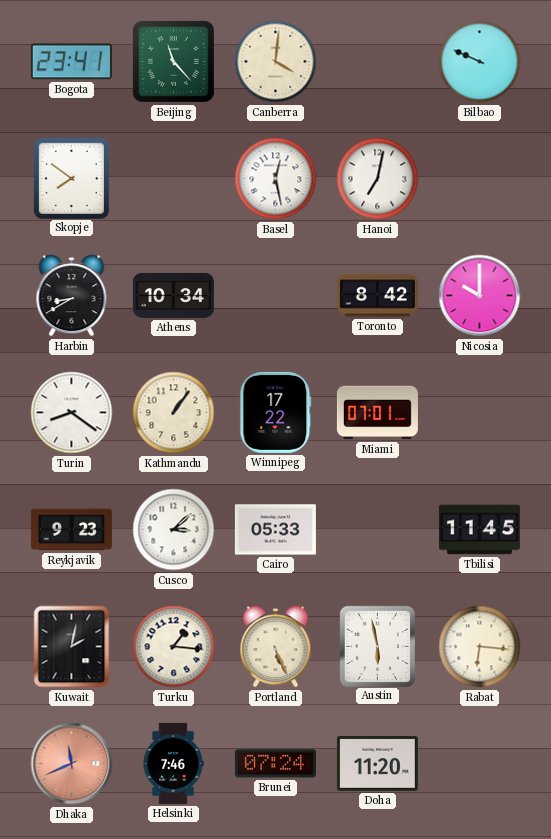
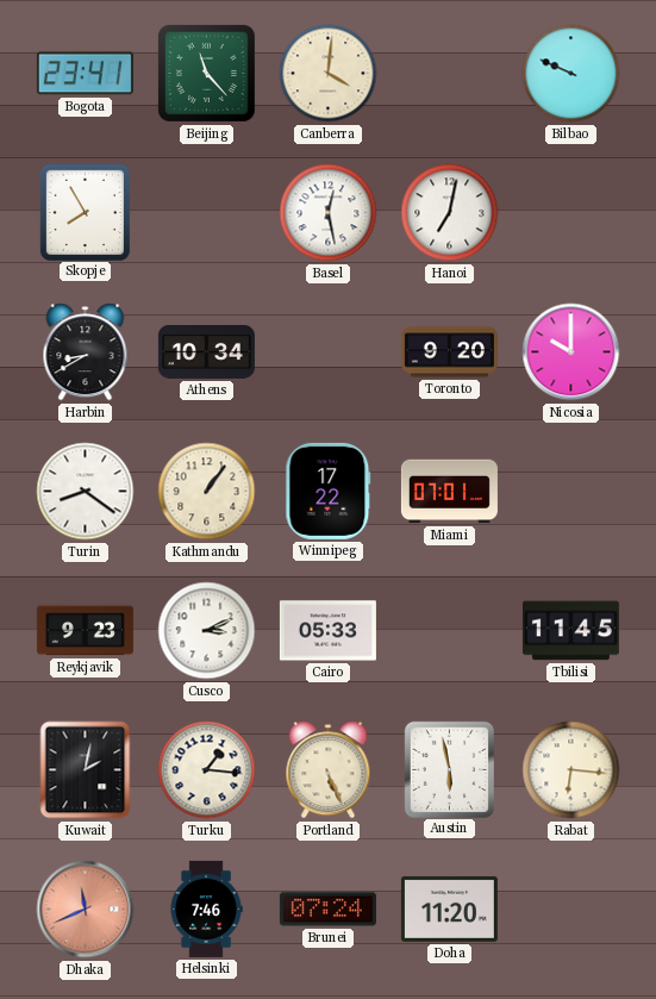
Skopje: 7:51 -> 7:55 (85, 212)
Toronto: 8:42 -> 9:20 (449, 352)
Cusco: 3:08 -> 3:11 (207, 631)
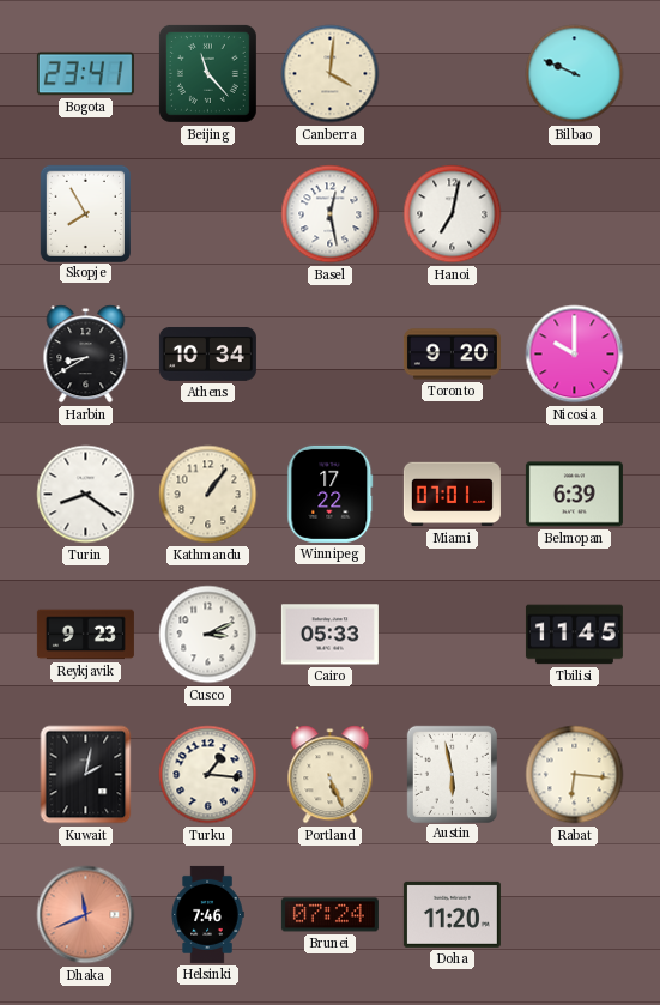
Belmopan: none -> 6:39 (574, 495)
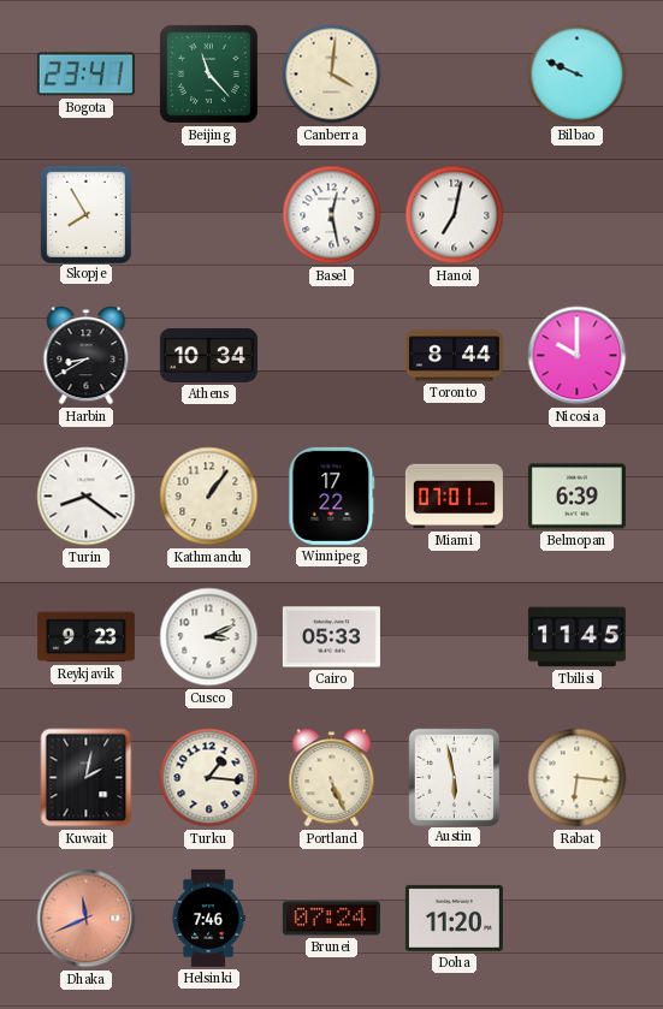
Toronto: 9:20 -> 8:44 (454, 356)
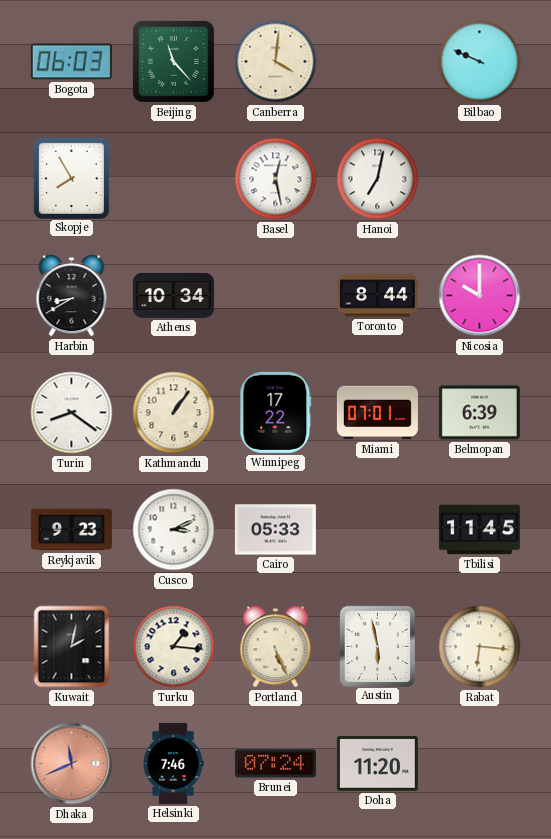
Bogota: 23:41 -> 06:03 (71, 62)
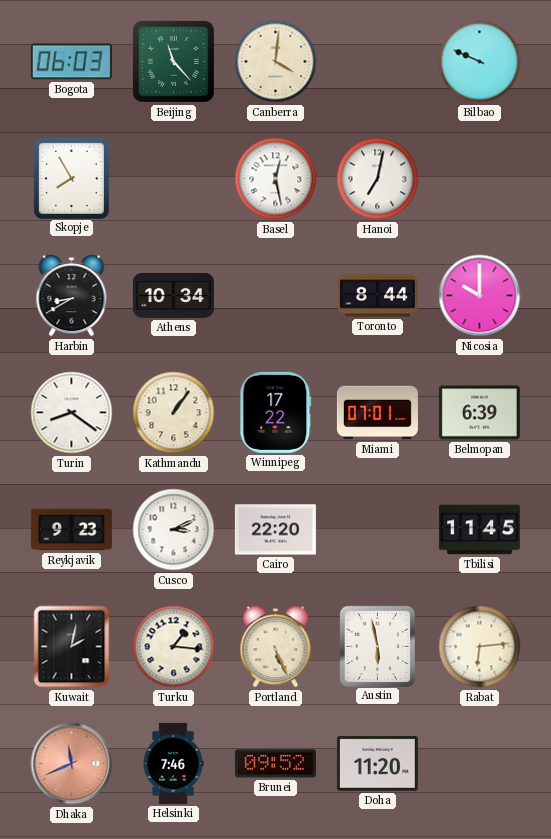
Cairo: 05:33 -> 22:20 (275, 530)
Rabat: 6:16 -> 6:14 (480, 647)
Brunei: 07:24 -> 09:52 (275, 764)
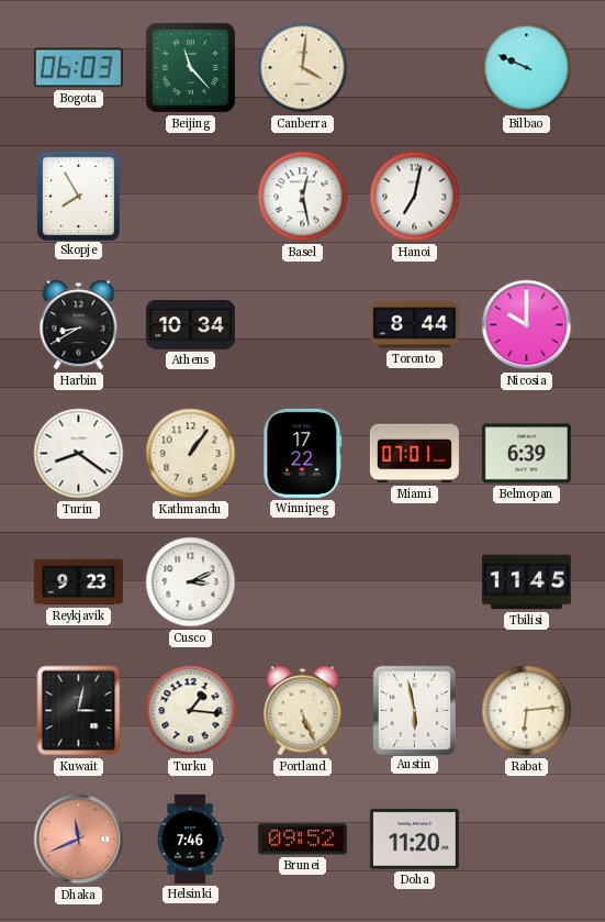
Cairo: 22:20 -> none (275, 530)
Kuwait: 2:02 -> 3:02 (79, 711)
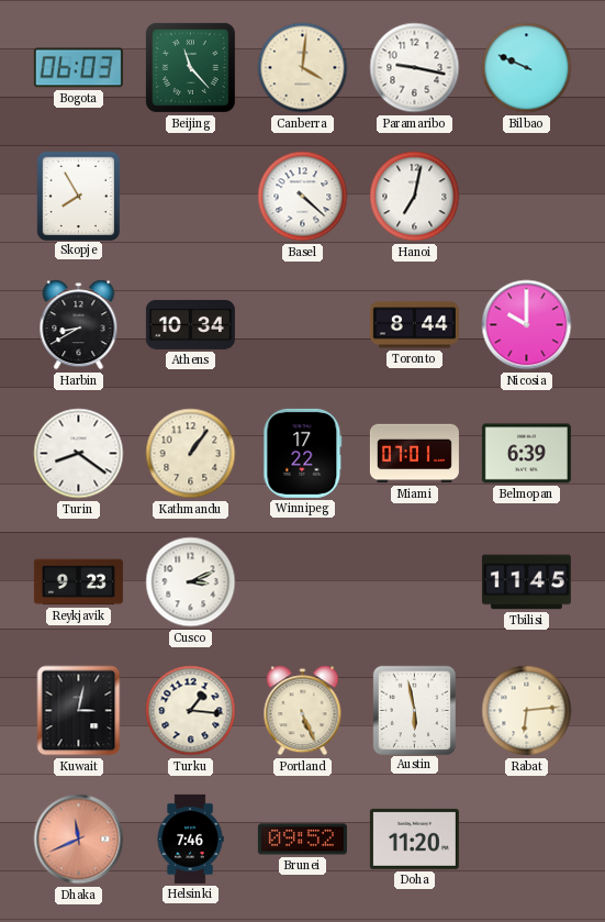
Paramaribo: none -> 9:17 (415, 68)
Basel: 12:28 -> 4:22 (303, 197)
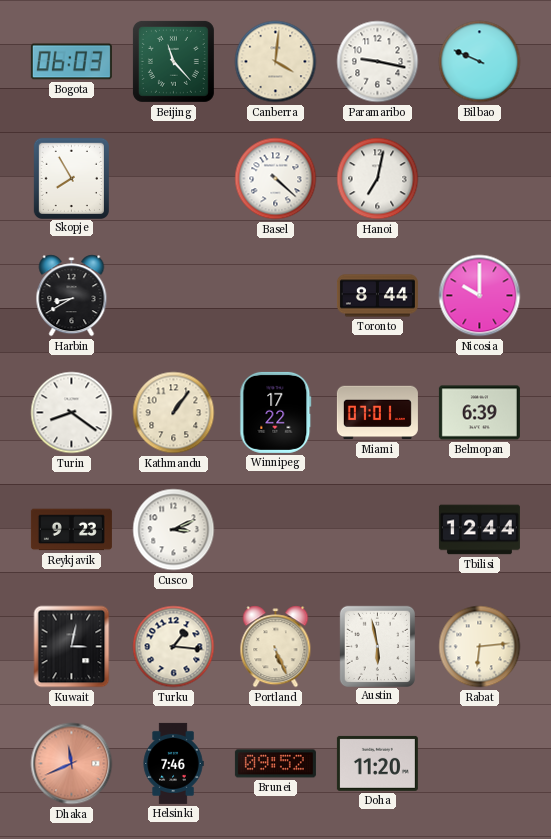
Athens: 10:34 -> none (190, 324)
Tbilisi: 11:45 -> 12:44 (479, 530)
